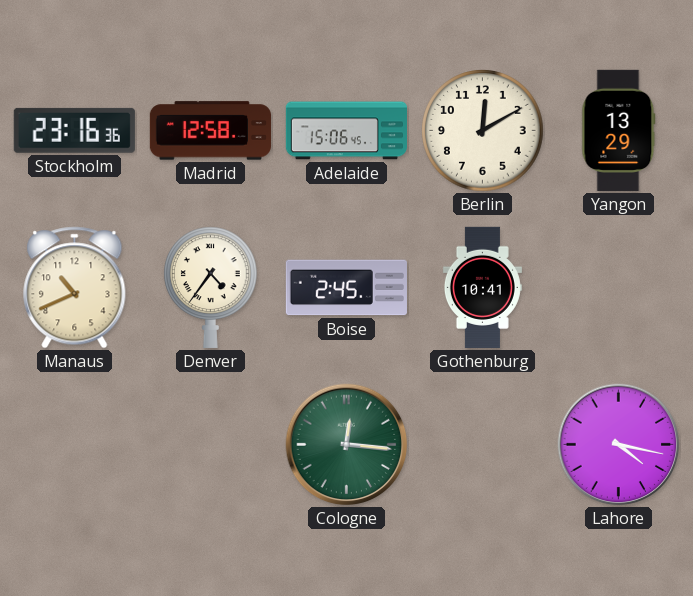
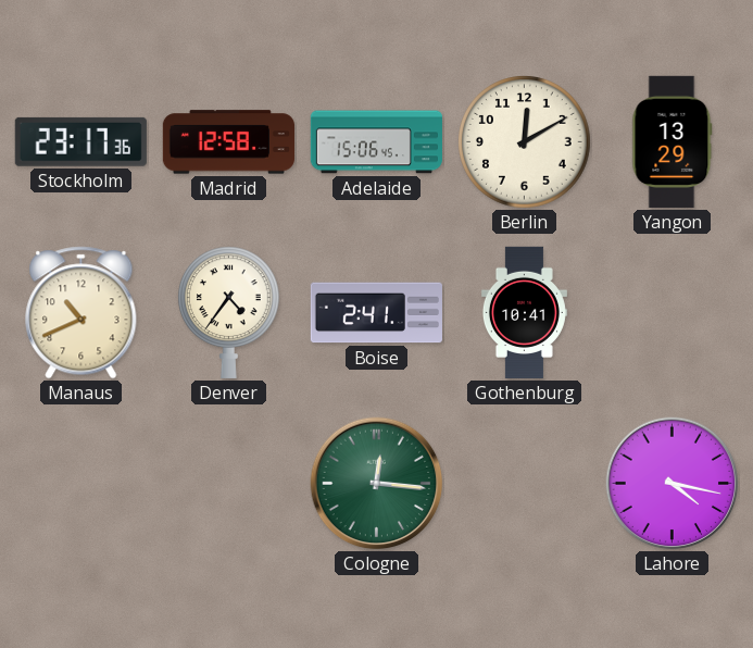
Stockholm: 23:16 -> 23:17 (80, 141)
Boise: 2:45 -> 2:41 (376, 313)
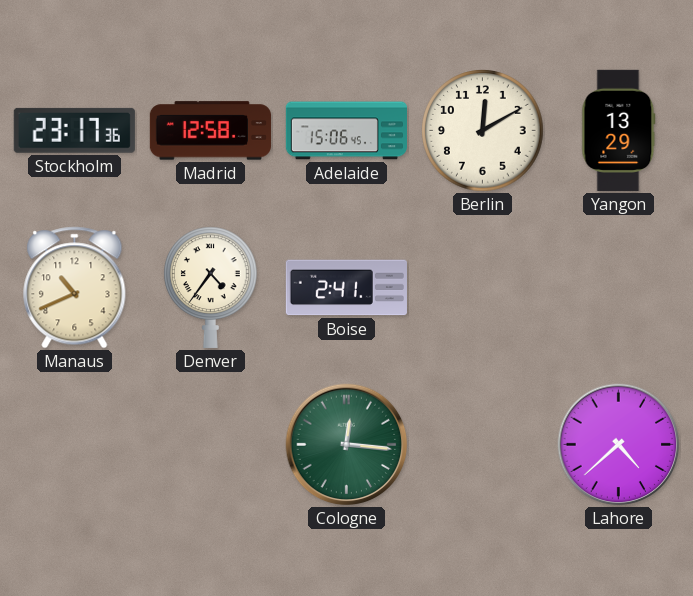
Gothenburg: 10:41 -> none (524, 312)
Lahore: 4:17 -> 4:38 (619, 445)
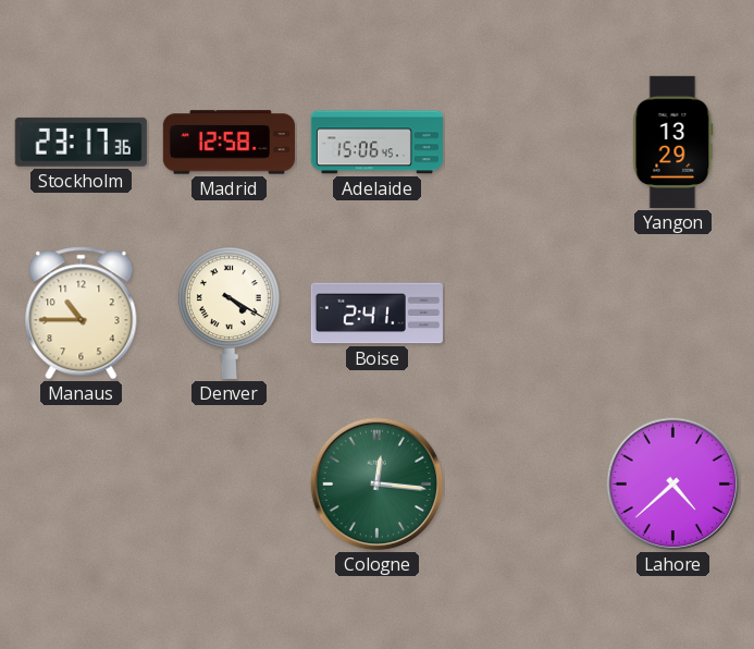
Berlin: 12:10 -> none (483, 131)
Manaus: 10:41 -> 10:45 (82, 314)
Denver: 4:36 -> 4:20 (230, 313)
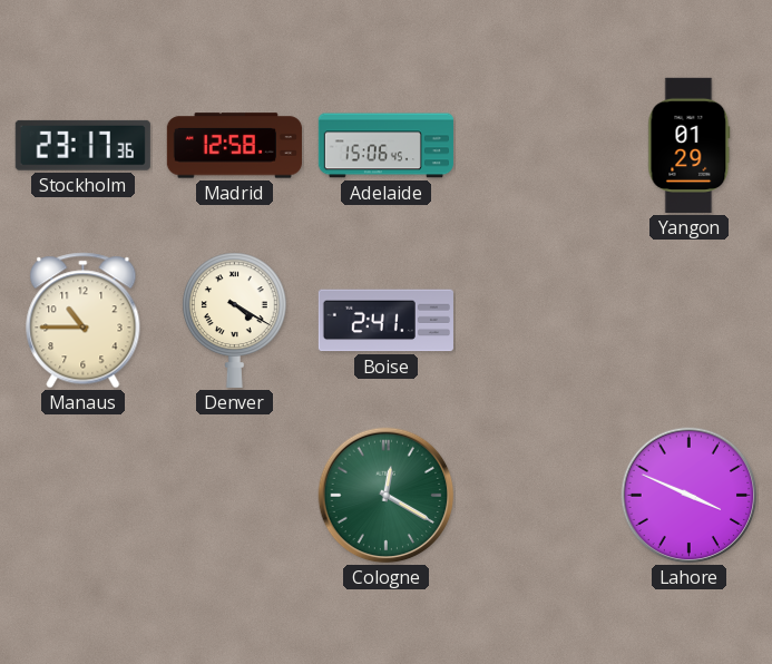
Yangon: 13:29 -> 01:29 (690, 145)
Cologne: 12:16 -> 12:20 (387, 496)
Lahore: 4:38 -> 3:49 (690, 496)
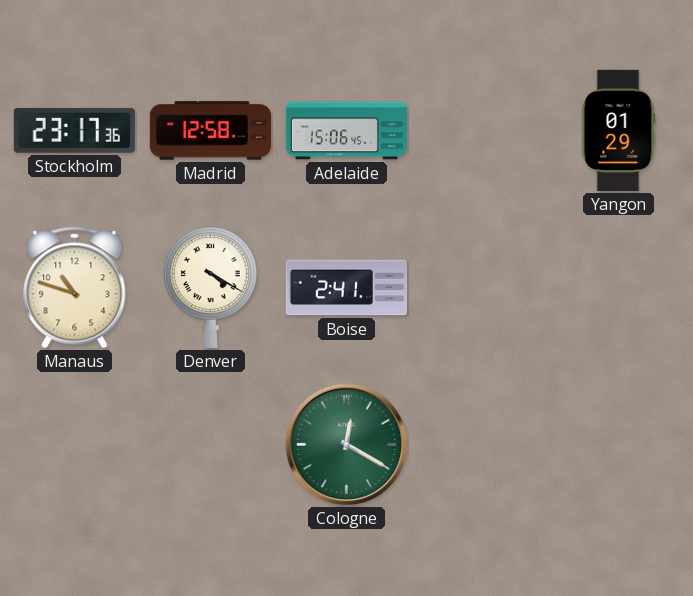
Manaus: 10:45 -> 10:48 (75, 288)
Lahore: 3:49 -> none (690, 496)
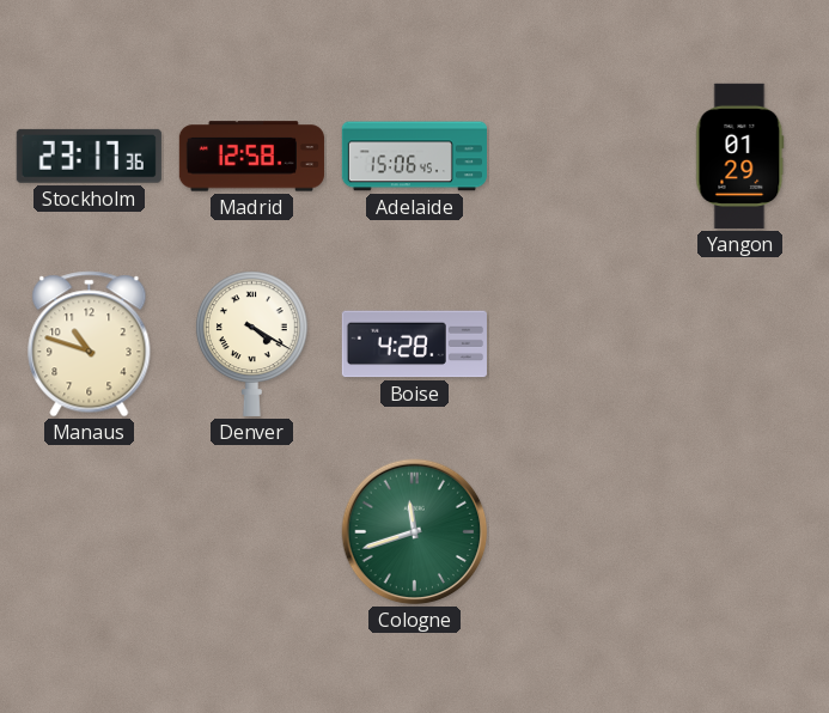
Boise: 2:41 -> 4:28 (414, 345)
Cologne: 12:20 -> 11:42 (415, 532)
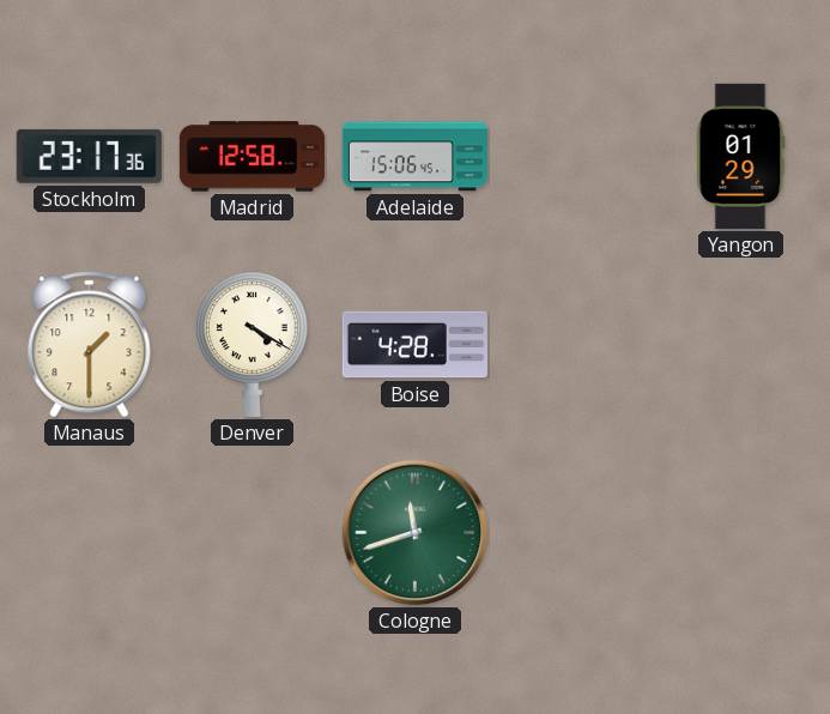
Manaus: 10:48 -> 1:30 (90, 345)
